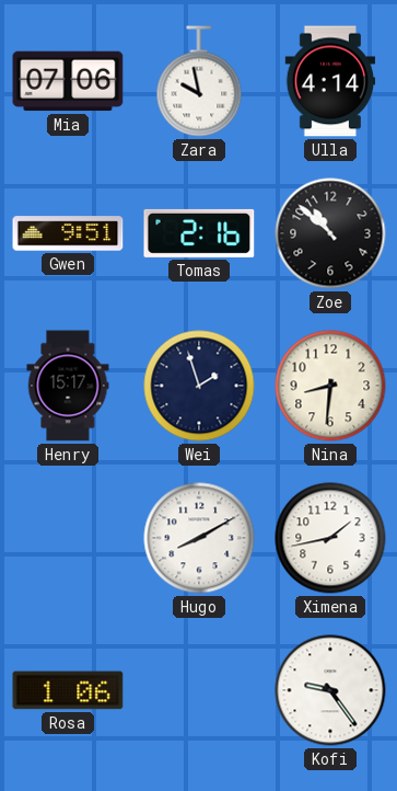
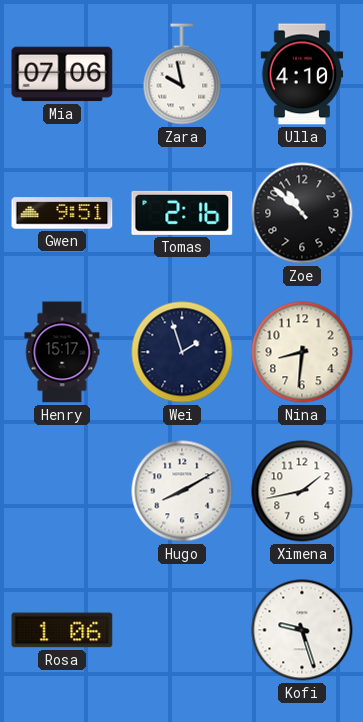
Ulla: 4:14 -> 4:10 (302, 74)
Kofi: 9:24 -> 9:27 (302, 630)
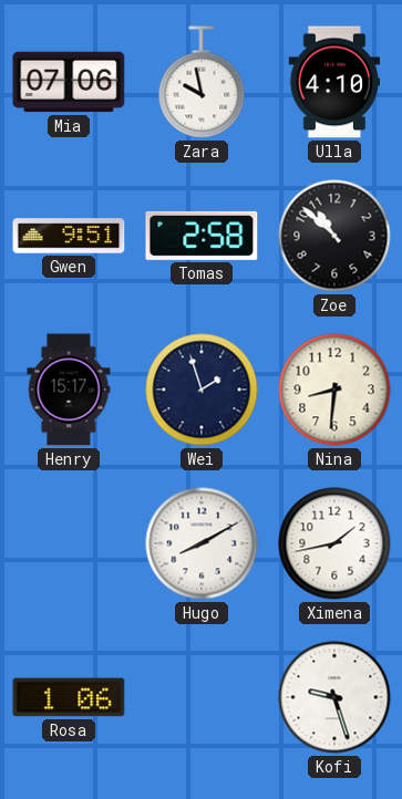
Tomas: 2:16 -> 2:58 (202, 236)
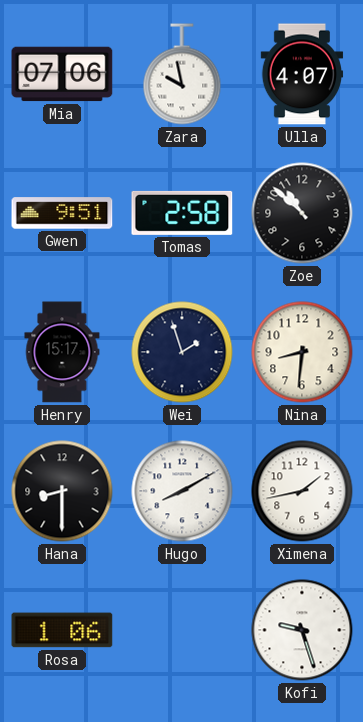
Ulla: 4:10 -> 4:07 (302, 74)
Hana: none -> 8:30 (62, 491)
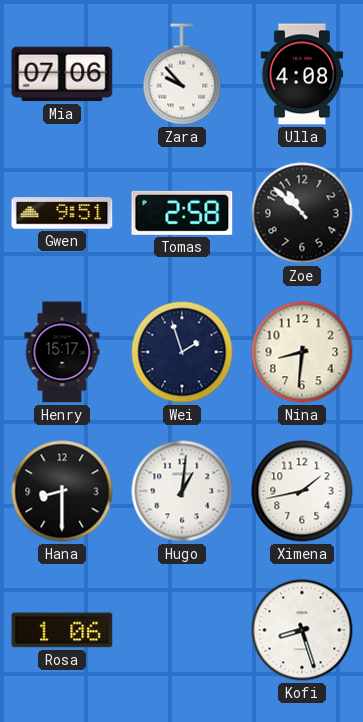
Zara: 9:58 -> 9:53 (182, 74)
Ulla: 4:07 -> 4:08 (302, 74)
Hugo: 8:10 -> 1:01 (182, 491)
Kofi: 9:27 -> 8:27 (302, 630)
